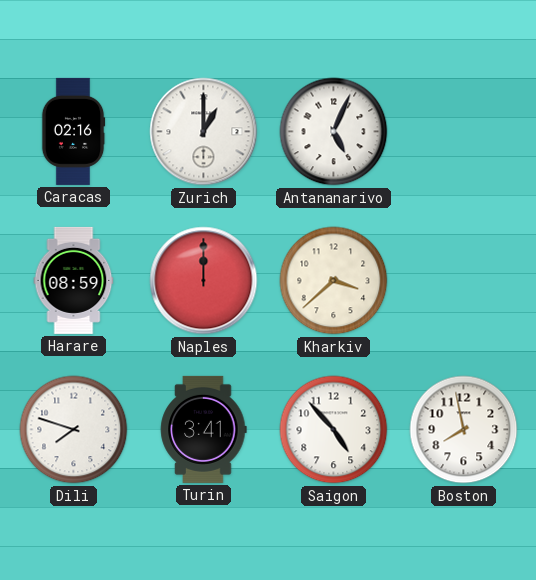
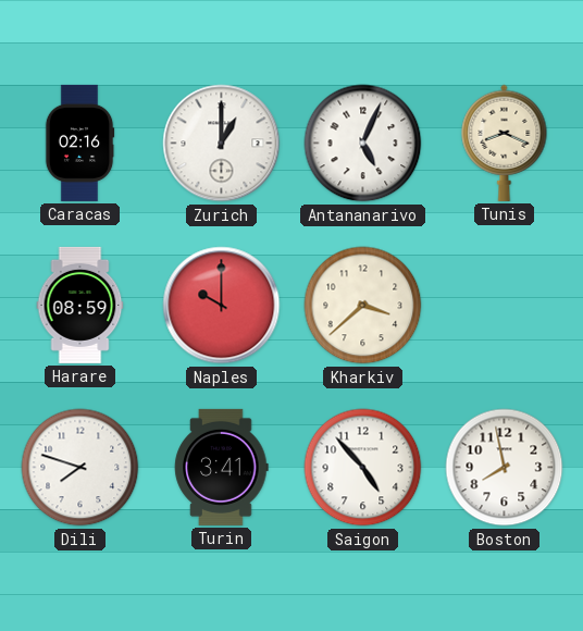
Tunis: none -> 8:19 (505, 143)
Naples: 12:00 -> 10:00 (222, 306)
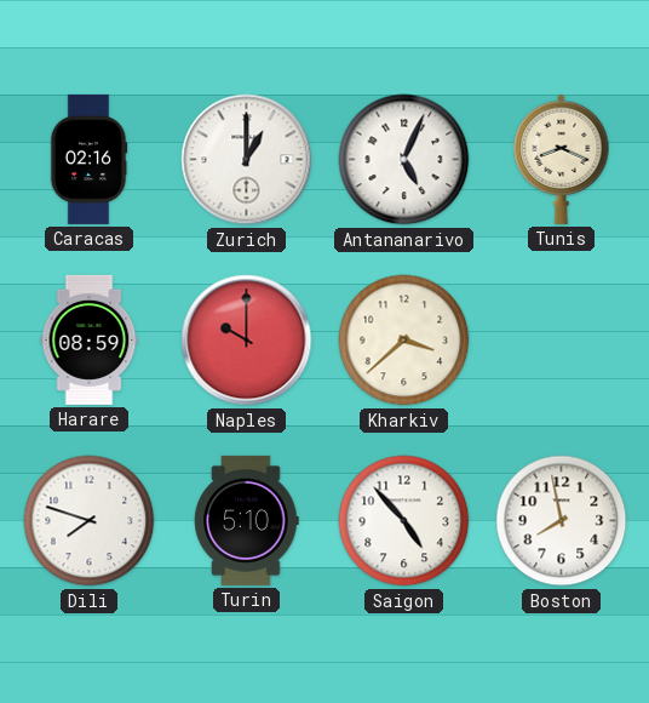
Turin: 3:41 -> 5:10 (247, 520)
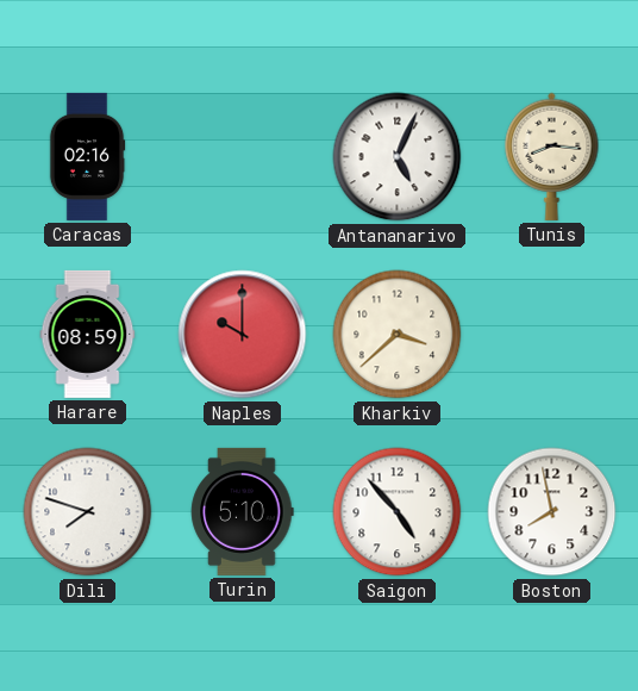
Zurich: 1:00 -> none (247, 160)
Tunis: 8:19 -> 8:16 (552, 156)
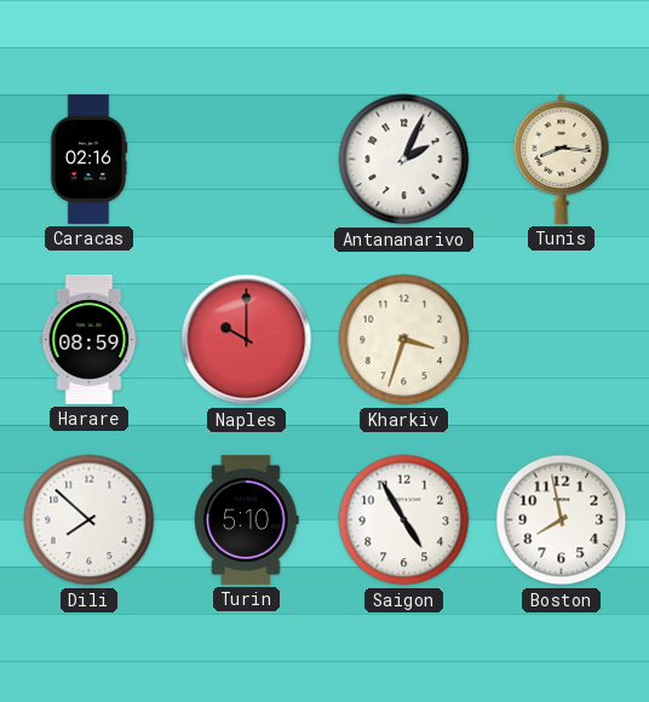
Antananarivo: 5:04 -> 2:04 (404, 160)
Kharkiv: 3:38 -> 3:33 (404, 340)
Dili: 7:48 -> 7:52 (90, 520)
Saigon: 4:53 -> 4:55 (404, 520)
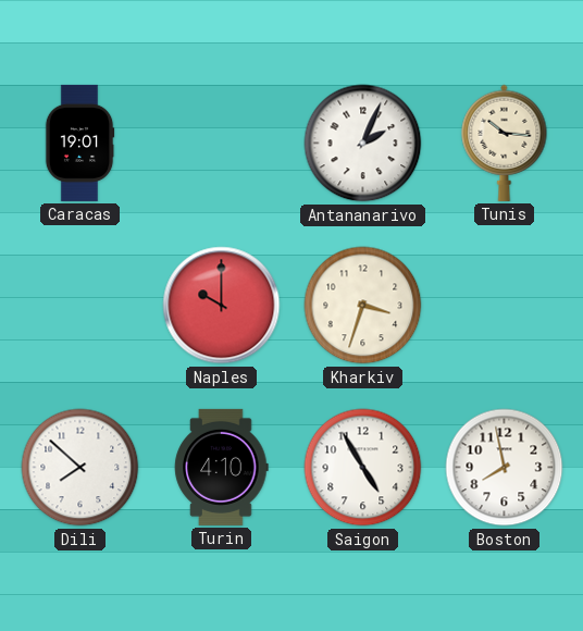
Caracas: 02:16 -> 19:01 (79, 143)
Tunis: 8:16 -> 10:16 (505, 143)
Harare: 08:59 -> none (90, 339)
Turin: 5:10 -> 4:10 (222, 467)
